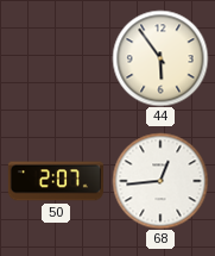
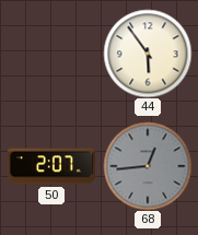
68 dial: white -> grey (148, 166)
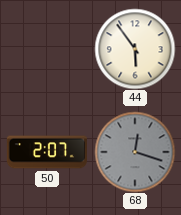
68: 12:44 -> 12:18 (135, 152)
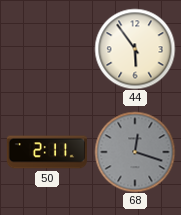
50: 2:07 -> 2:11 (47, 152)
